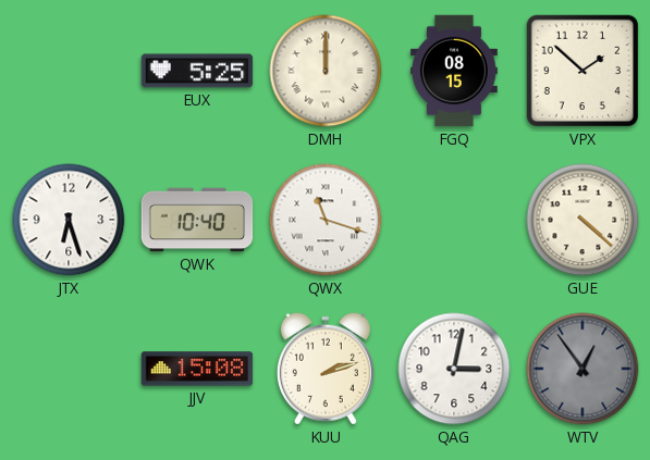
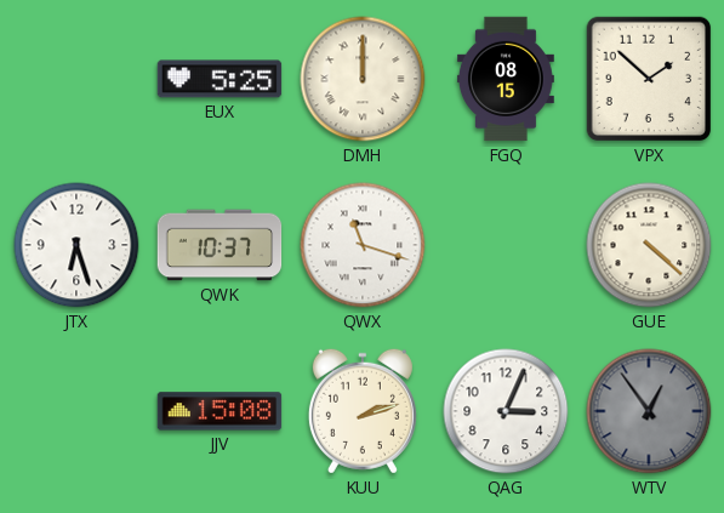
QWK: 10:40 -> 10:37 (220, 245)
QAG: 3:02 -> 3:04 (506, 411)
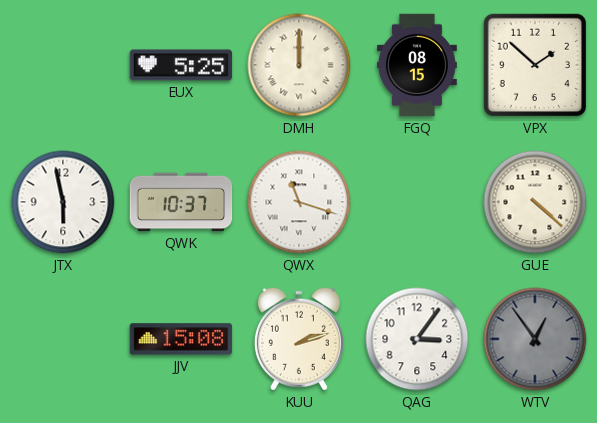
JTX: 6:27 -> 5:58 (63, 202)
QAG: 3:04 -> 3:06 (417, 339)
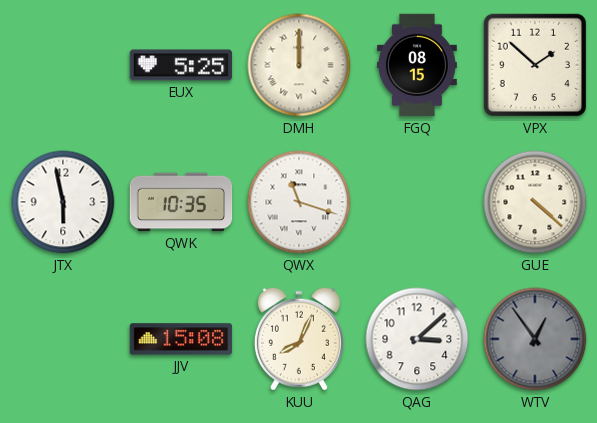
QWK: 10:37 -> 10:35 (181, 202)
KUU: 2:12 -> 8:04 (299, 339)
QAG: 3:06 -> 3:08 (417, 339)
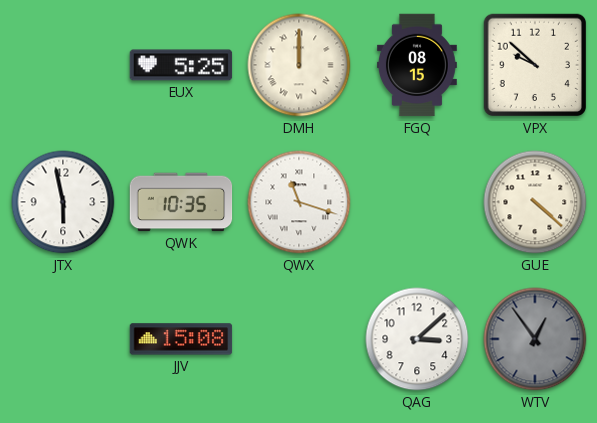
VPX: 1:52 -> 9:52 (535, 65)
KUU: 8:04 -> none (299, 339)
